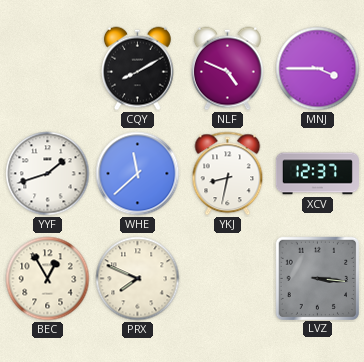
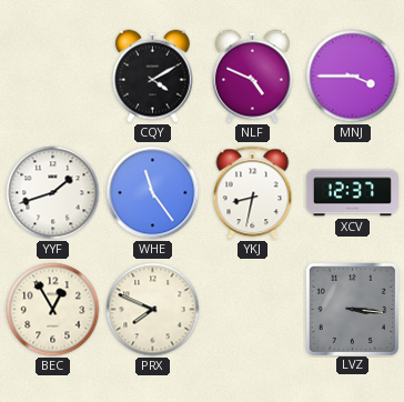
CQY: 8:10 -> 4:10 (153, 77)
WHE: 11:38 -> 11:24 (153, 193)
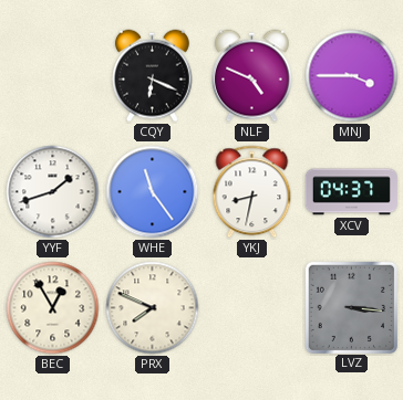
CQY: 4:10 -> 6:19 (153, 76)
XCV: 12:37 -> 04:37 (351, 192)
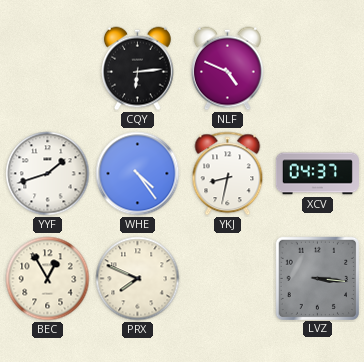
CQY: 6:19 -> 6:14 (138, 69)
MNJ: 3:45 -> none (352, 76)
WHE: 11:24 -> 4:24 (138, 174)
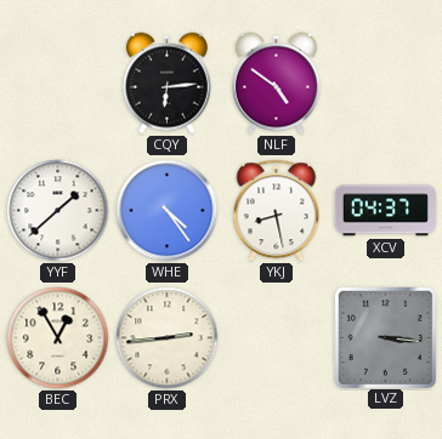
NLF: 4:49 -> 4:51 (277, 84)
YYF: 1:42 -> 1:38 (58, 211)
YKJ: 8:32 -> 8:28 (277, 211)
PRX: 7:49 -> 2:44 (168, 338)
